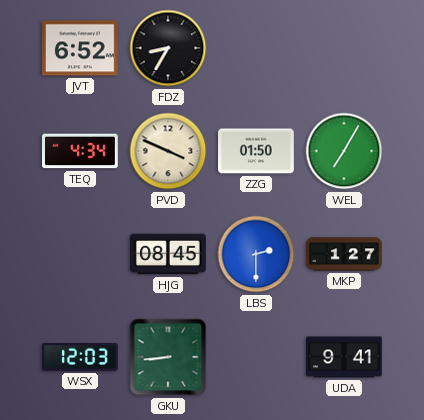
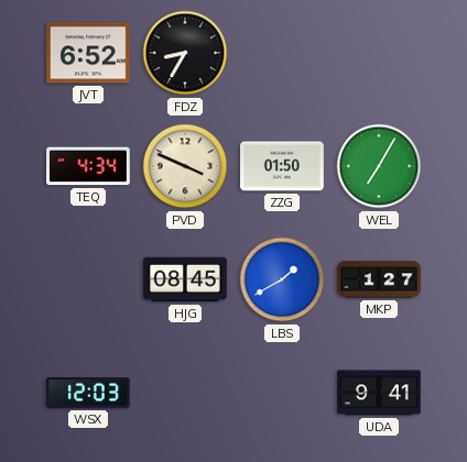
LBS: 2:30 -> 1:40 (282, 279)
GKU: 8:44 -> none (168, 357)
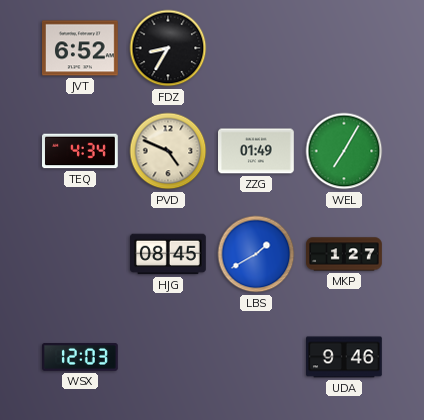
PVD: 3:49 -> 4:49 (168, 151)
ZZG: 01:50 -> 01:49 (257, 151)
UDA: 9:41 -> 9:46 (345, 357)
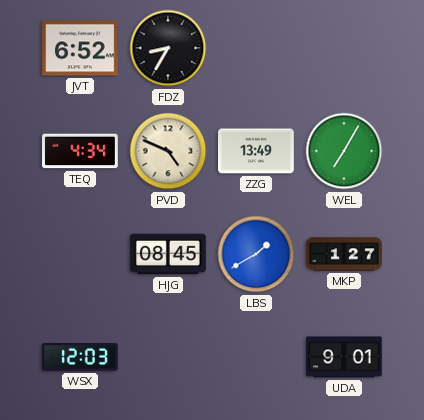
ZZG: 01:49 -> 13:49 (257, 151)
UDA: 9:46 -> 9:01 (345, 357)
